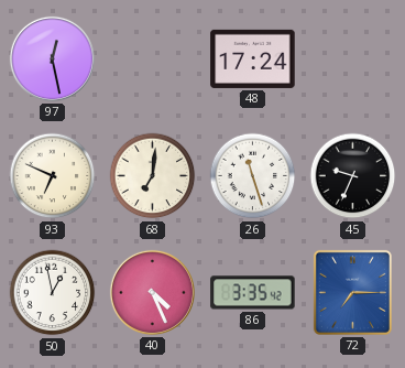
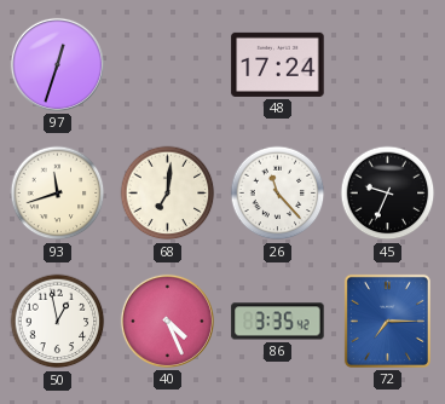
97: 12:28 -> 12:33 (57, 64)
93: 6:49 -> 11:42 (58, 194)
26: 11:27 -> 11:23 (278, 194)
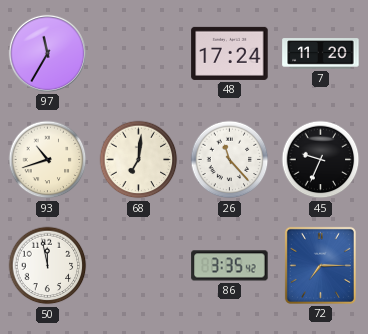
97: 12:33 -> 11:35 (47, 53)
7: none -> 11:20 (321, 54)
93: 11:42 -> 10:42 (48, 160)
50: 12:58 -> 11:58 (48, 266)
40: 4:26 -> none (167, 321)
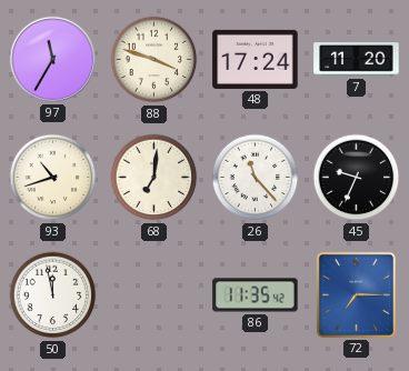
88: none -> 3:48 (154, 60)
86: 3:35 -> 11:35 (256, 295)
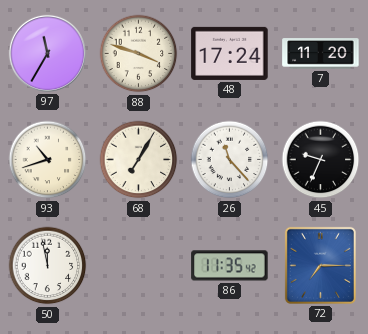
68: 7:01 -> 7:05 (139, 160)
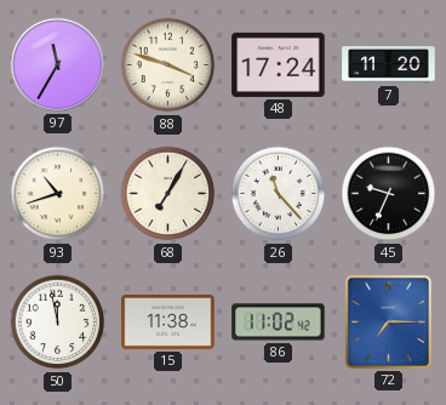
15: none -> 11:38 (168, 321)
86: 11:35 -> 11:02 (279, 323)
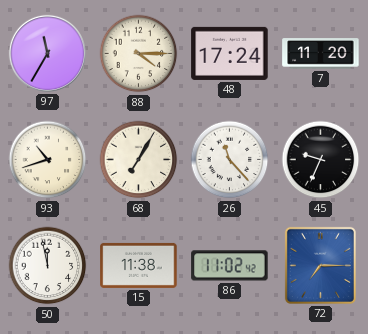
88: 3:48 -> 4:15 (139, 54)
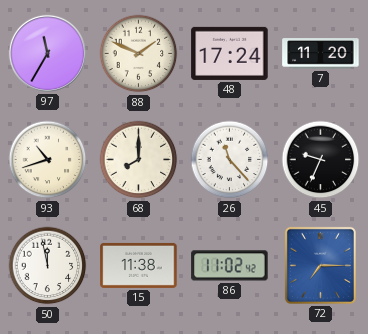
88: 4:15 -> 1:49 (139, 54)
68: 7:05 -> 8:00 (139, 160)
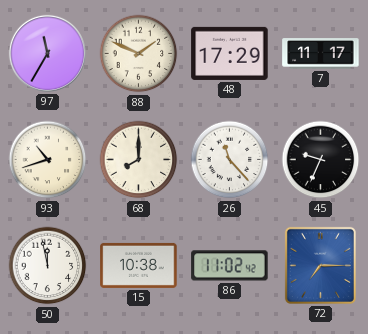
48: 17:24 -> 17:29 (230, 53)
7: 11:20 -> 11:17 (321, 54)
15: 11:38 -> 10:38 (139, 265)
